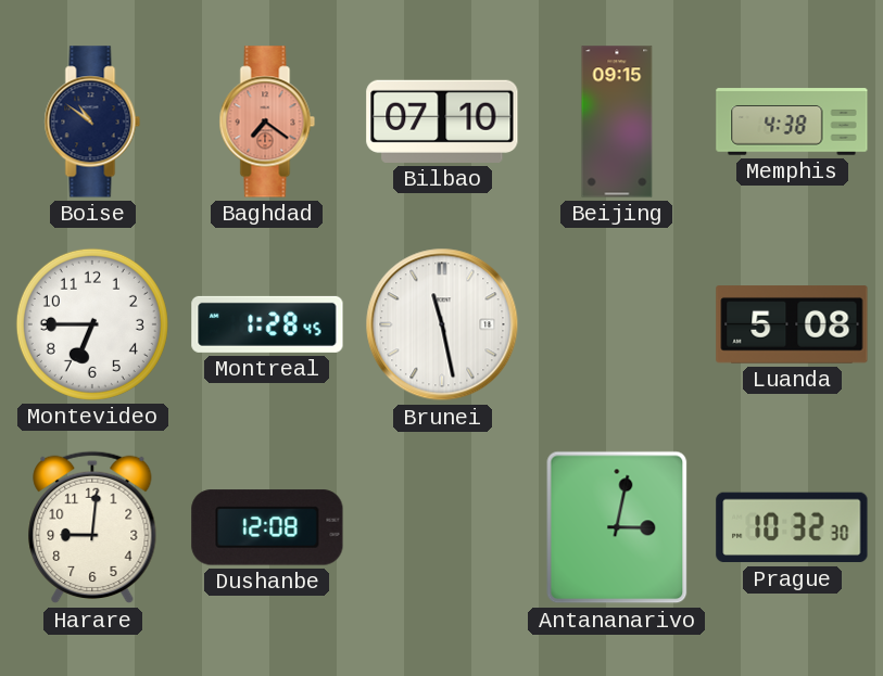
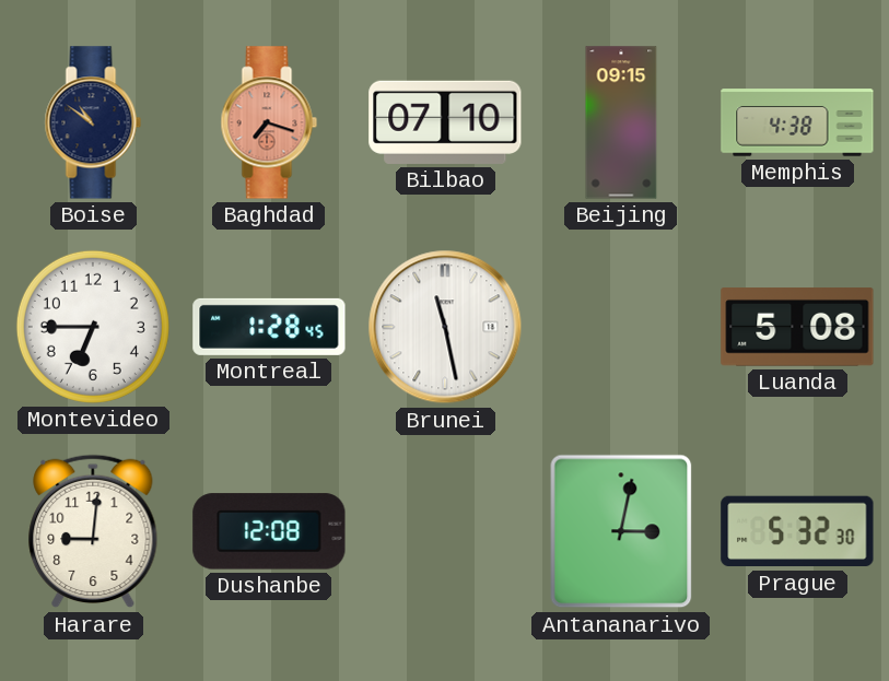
Baghdad: 7:21 -> 7:18 (269, 122)
Prague: 10:32 -> 5:32 (797, 531)
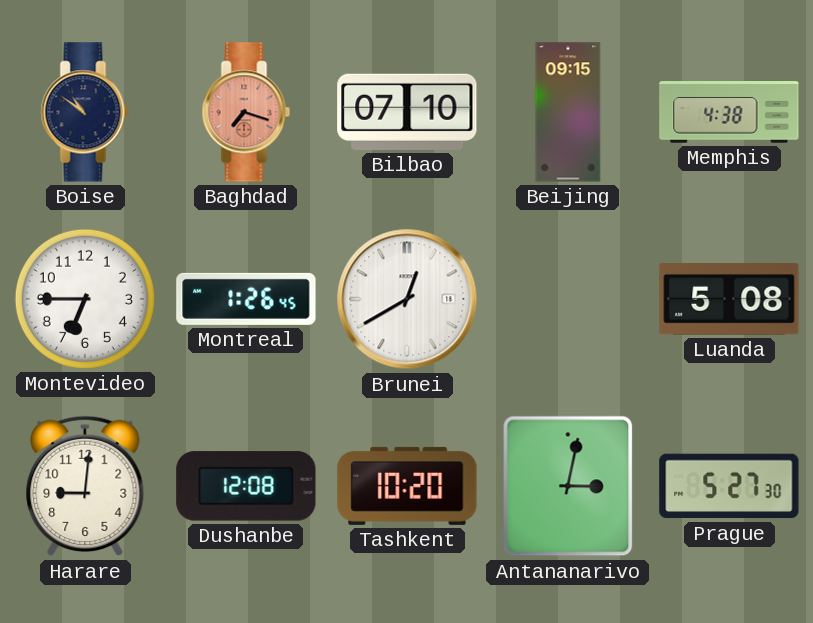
Montreal: 1:28 -> 1:26 (246, 299)
Brunei: 11:28 -> 12:40 (407, 299)
Tashkent: none -> 10:20 (407, 486)
Prague: 5:32 -> 5:27 (729, 486)
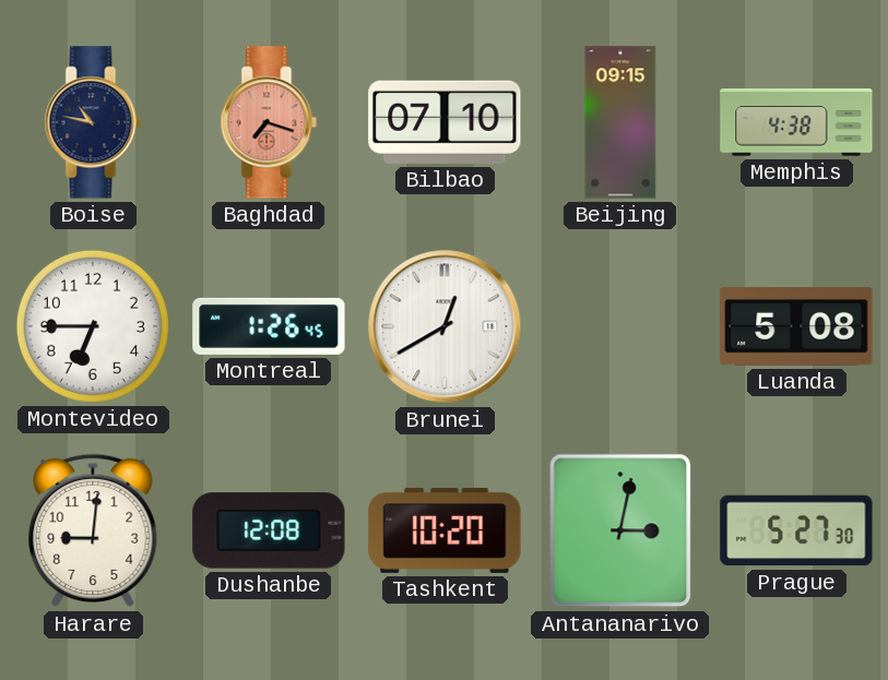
Boise: 10:51 -> 10:47 (93, 122)
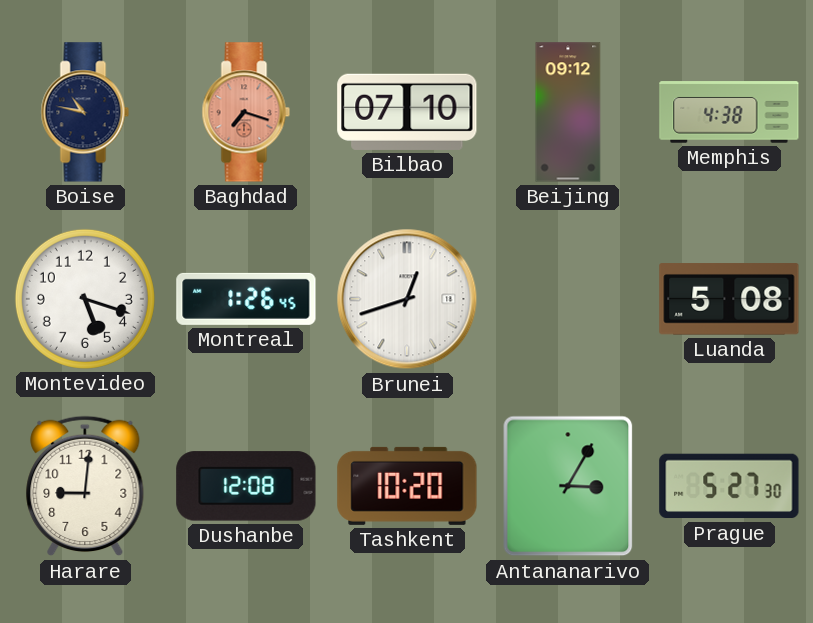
Beijing: 09:15 -> 09:12 (568, 112)
Montevideo: 6:45 -> 5:18 (85, 299)
Brunei: 12:40 -> 12:42 (407, 299)
Antananarivo: 3:02 -> 3:05 (568, 486)
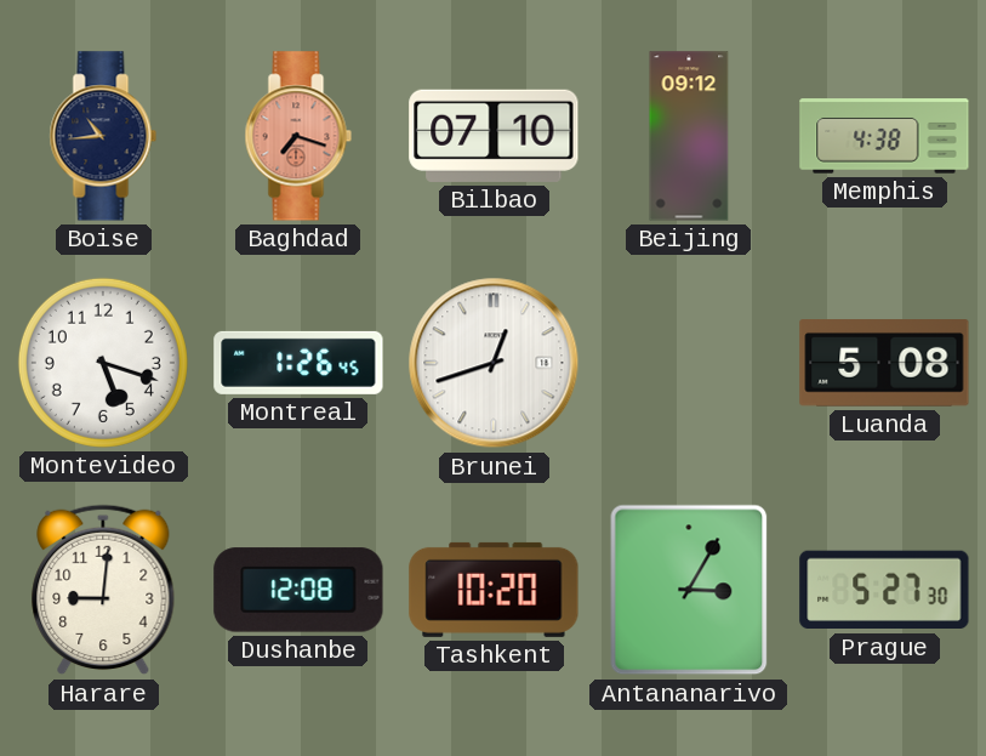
Boise: 10:47 -> 10:44 (103, 136)
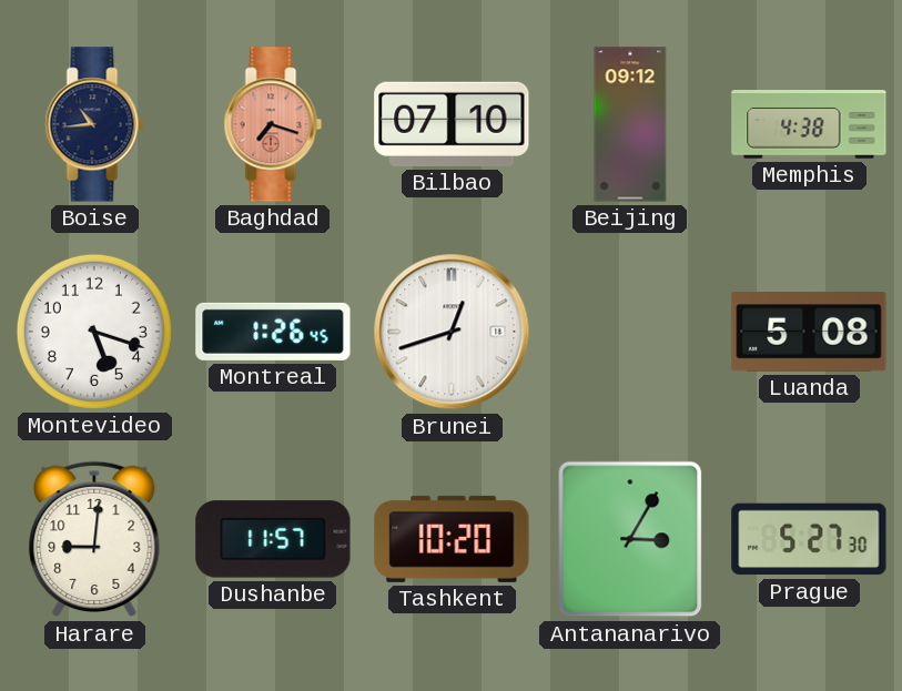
Dushanbe: 12:08 -> 11:57 (273, 539)
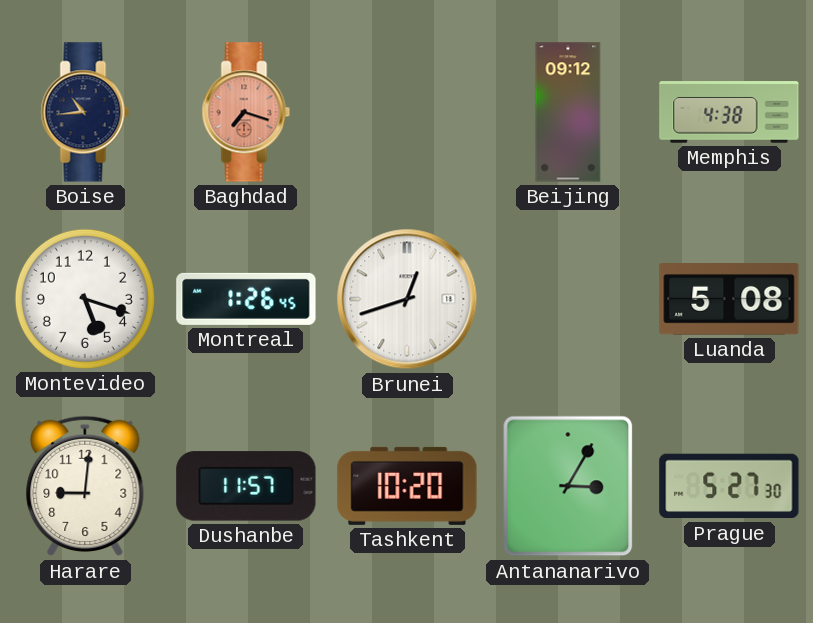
Bilbao: 07:10 -> none (452, 124)
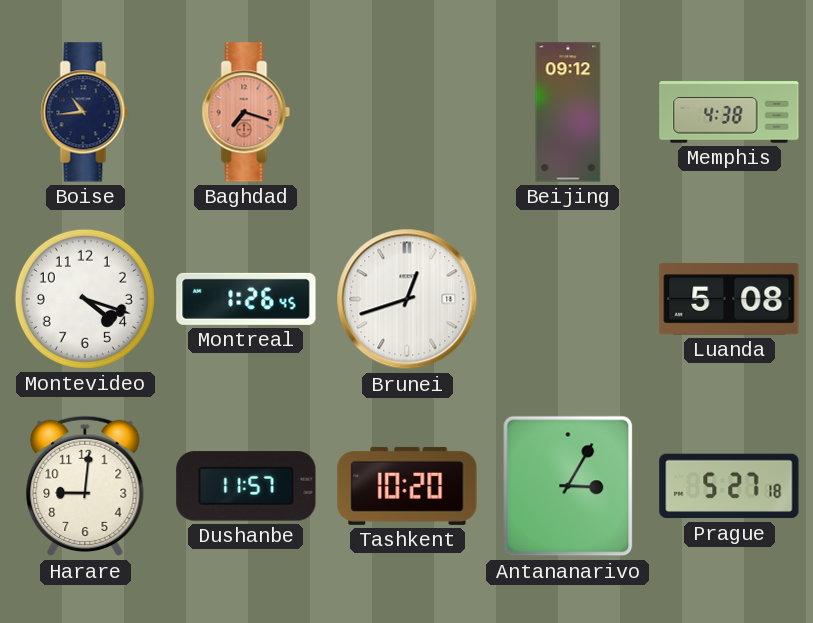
Montevideo: 5:18 -> 4:18 (85, 299)
Prague: 5:27:30 -> 5:27:18 (729, 486)
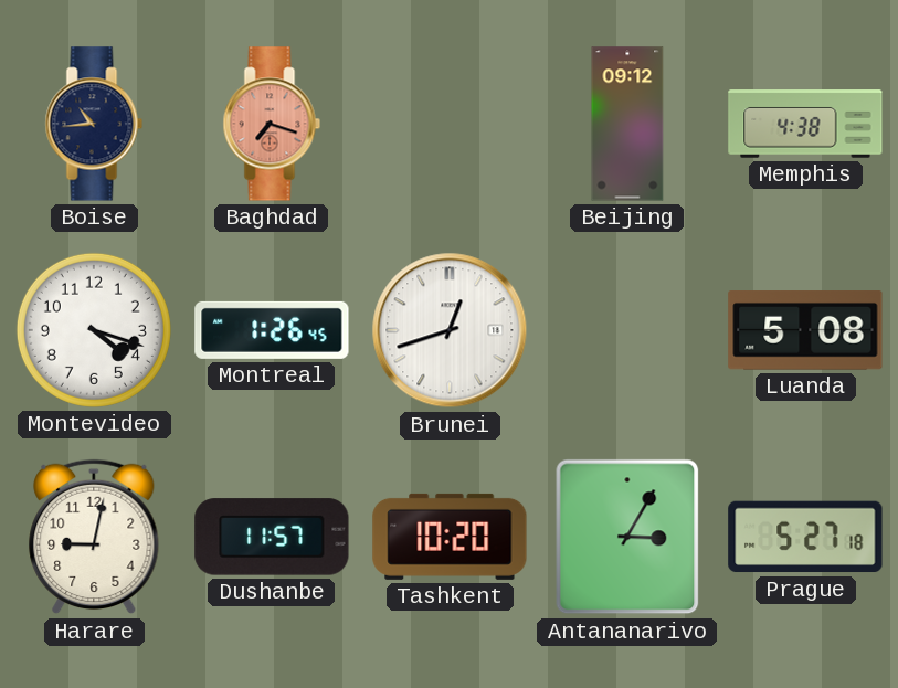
Harare: 9:01 -> 9:02 (94, 537)
